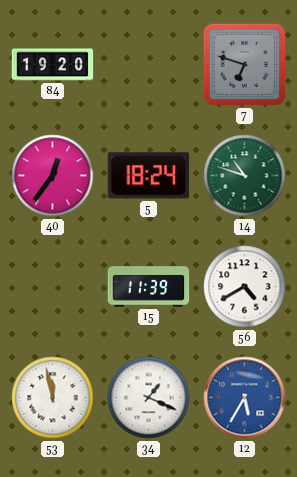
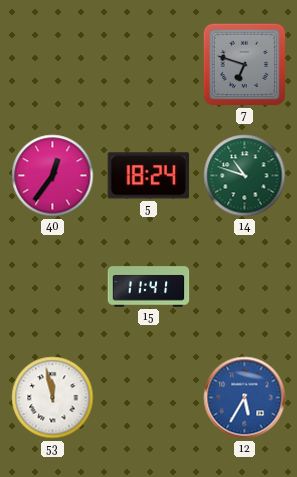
84: 19:20 -> none (53, 65)
15: 11:39 -> 11:41 (149, 287)
56: 4:40 -> none (245, 287)
34: 1:19 -> none (149, 398)
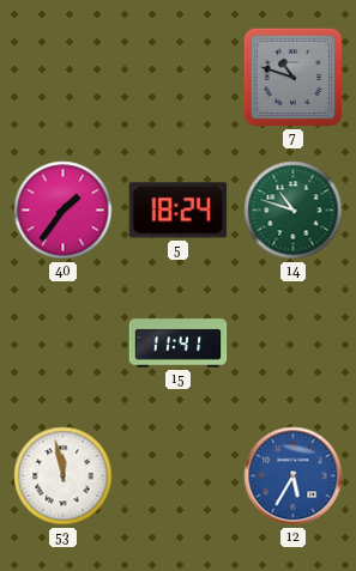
7: 6:48 -> 10:48 (294, 78)
40: 12:36 -> 1:36 (64, 211)
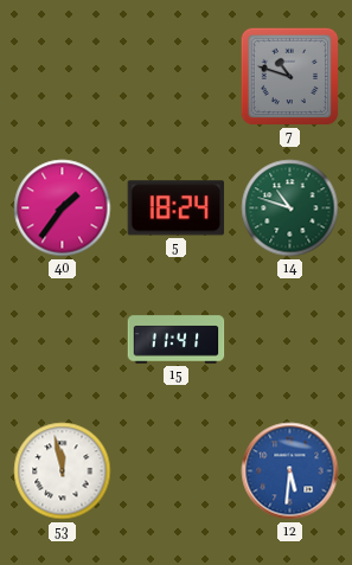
12: 5:35 -> 5:31 (290, 471)
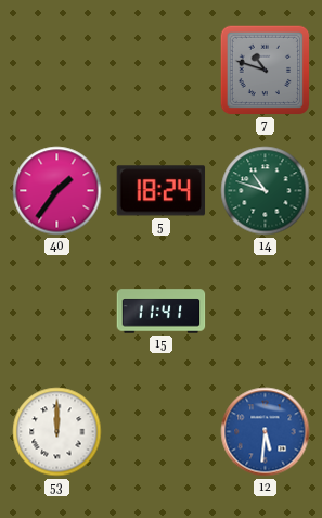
53: 11:58 -> 12:00 (57, 432)
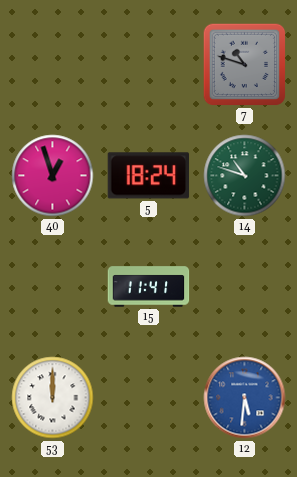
40: 1:36 -> 12:57 (53, 176)
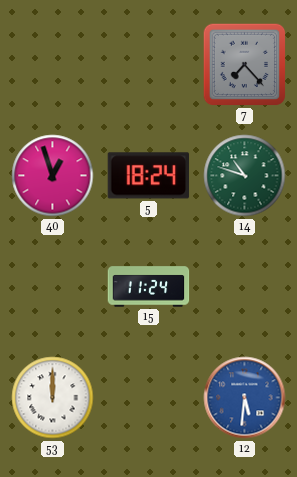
7: 10:48 -> 7:23 (245, 65)
15: 11:41 -> 11:24 (149, 287)
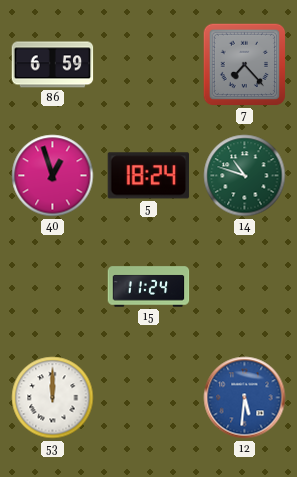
86: none -> 6:59 (53, 65)
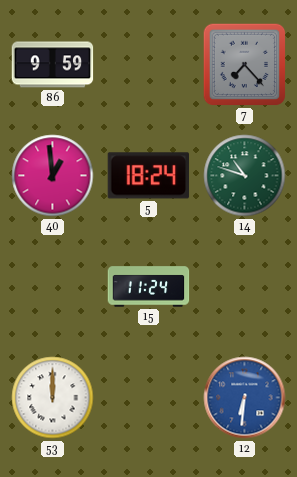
86: 6:59 -> 9:59 (53, 65)
40: 12:57 -> 12:59 (53, 176)
12: 5:31 -> 6:31 (245, 398)
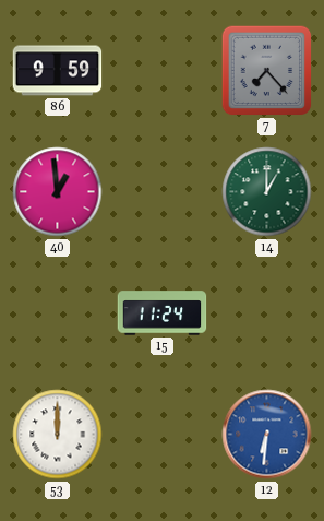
5: 18:24 -> none (149, 176)
14: 10:48 -> 1:00 (267, 192)
